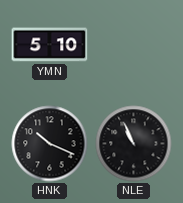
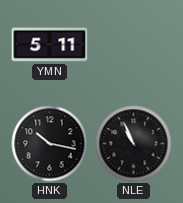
YMN: 5:10 -> 5:11 (50, 45)
HNK: 10:19 -> 10:17 (50, 144)
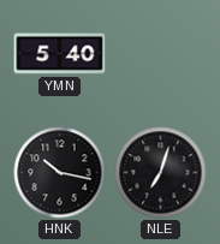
YMN: 5:11 -> 5:40 (60, 54)
NLE: 10:56 -> 7:03 (161, 173)
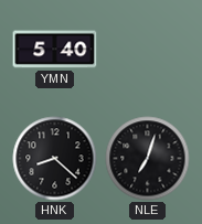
HNK: 10:17 -> 8:22 (55, 159)
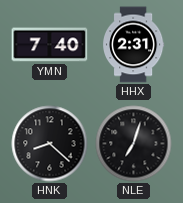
YMN: 5:40 -> 7:40 (50, 45)
HHX: none -> 2:31 (134, 45)
